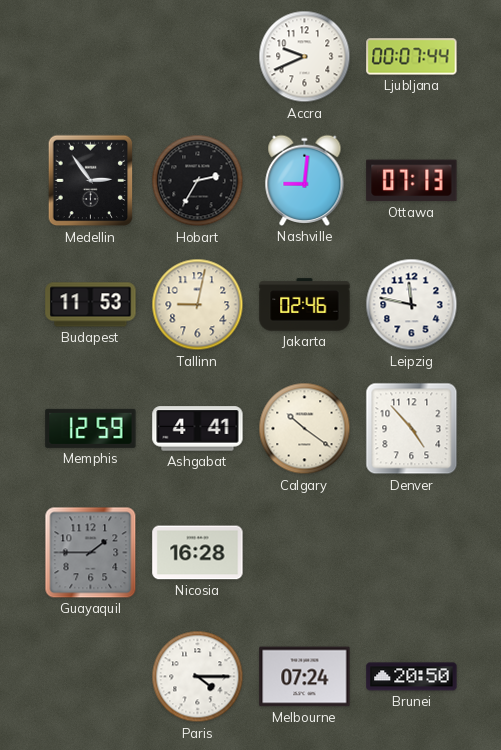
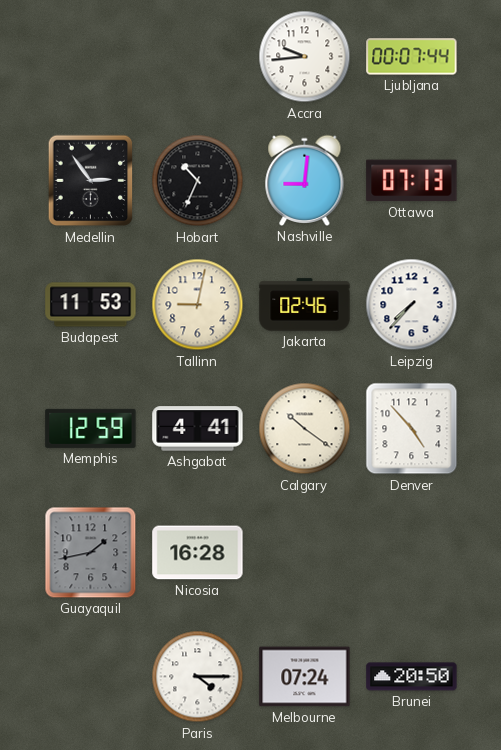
Accra: 9:41 -> 9:44 (305, 57)
Hobart: 2:35 -> 10:34 (198, 181)
Leipzig: 11:47 -> 7:37 (412, 305)
Guayaquil: 1:45 -> 1:43 (91, 553)
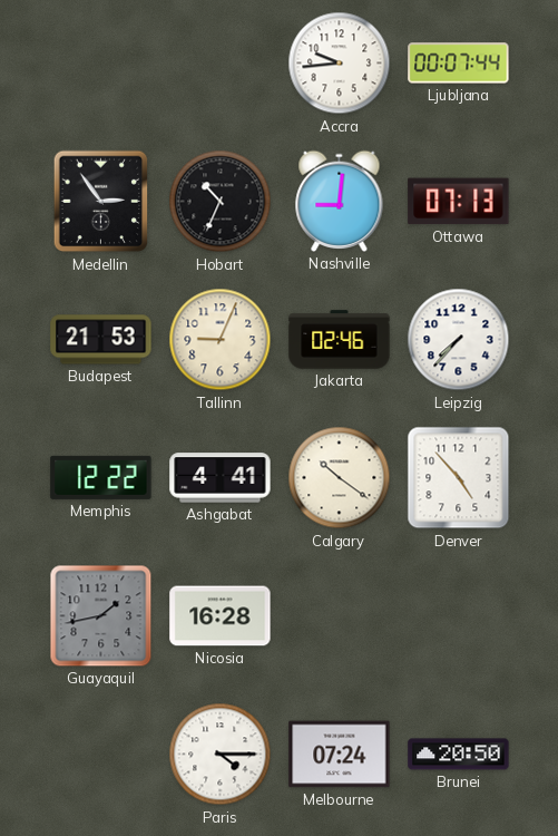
Budapest: 11:53 -> 21:53 (101, 340)
Tallinn: 9:02 -> 9:04 (221, 340)
Memphis: 12:59 -> 12:22 (101, 477)
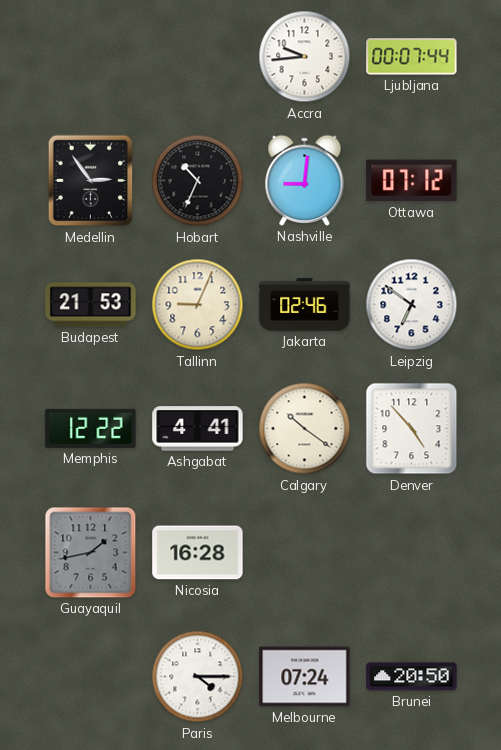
Ottawa: 07:13 -> 07:12 (412, 181)
Leipzig: 7:37 -> 6:51 (412, 305)
